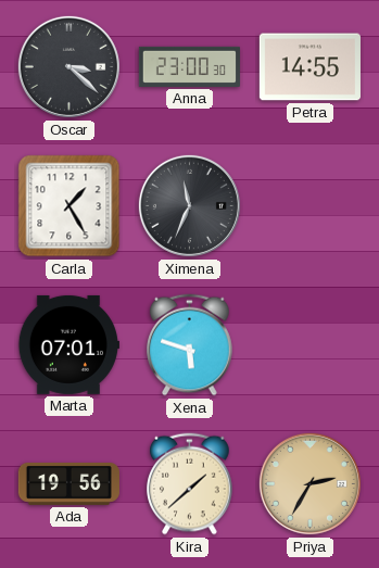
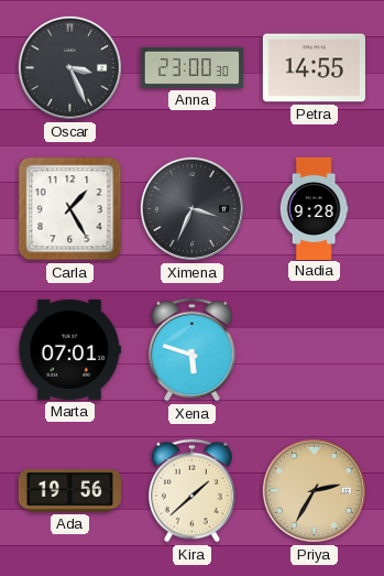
Oscar: 3:22 -> 3:26 (69, 67)
Ximena: 11:34 -> 3:34 (191, 208)
Nadia: none -> 9:28 (314, 208)
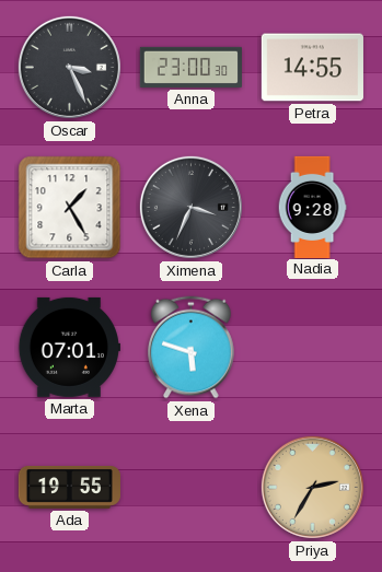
Ada: 19:56 -> 19:55 (69, 487)
Kira: 1:38 -> none (193, 491)
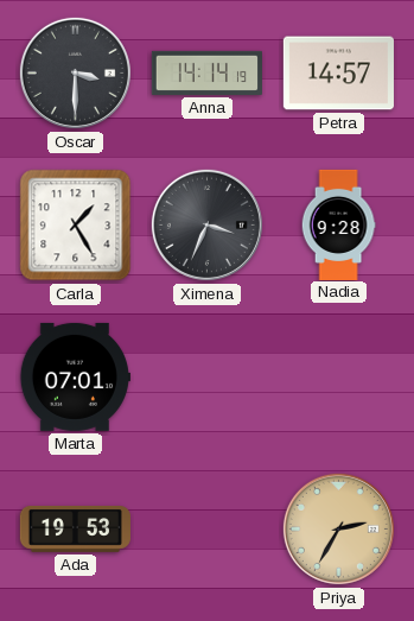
Oscar: 3:26 -> 3:30 (75, 72)
Anna: 23:00 -> 14:14 (206, 72)
Petra: 14:55 -> 14:57 (338, 74)
Xena: 5:48 -> none (192, 348)
Ada: 19:55 -> 19:53 (75, 528)
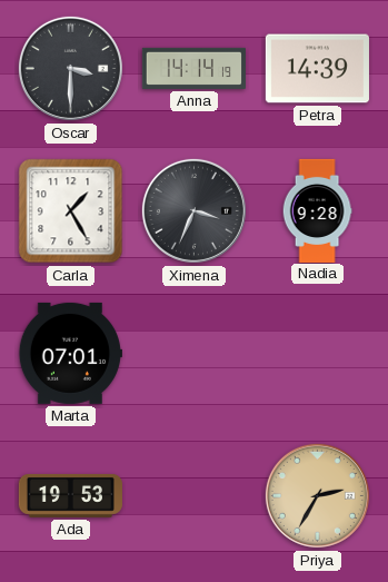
Petra: 14:57 -> 14:39 (317, 69)
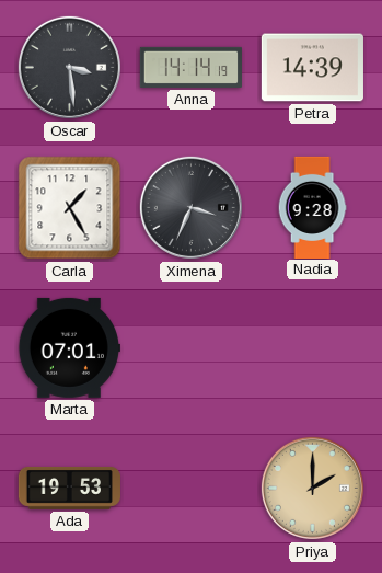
Oscar: 3:30 -> 3:29 (69, 67)
Priya: 2:35 -> 2:00 (312, 488)
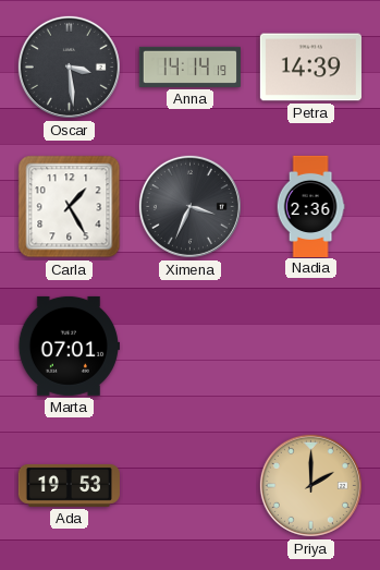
Nadia: 9:28 -> 2:36 (310, 206)
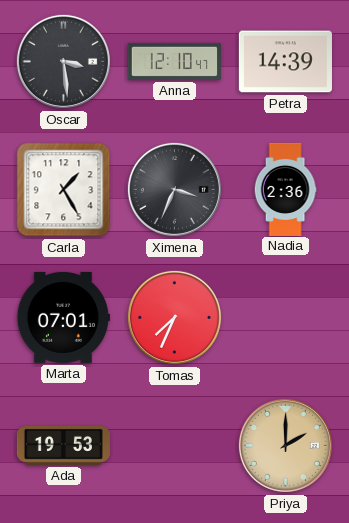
Anna: 14:14 -> 12:10 (174, 61)
Tomas: none -> 7:34 (174, 317)
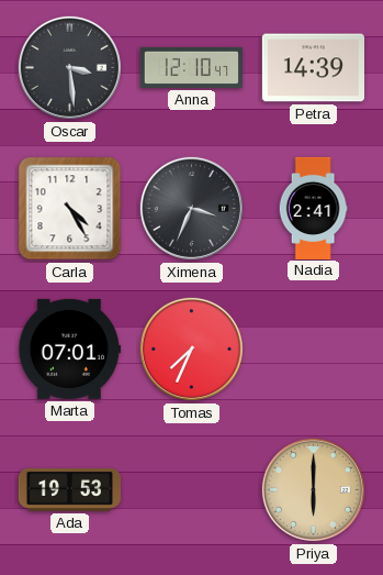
Carla: 1:25 -> 4:25 (70, 209)
Nadia: 2:36 -> 2:41 (313, 208)
Priya: 2:00 -> 6:00 (313, 489)
